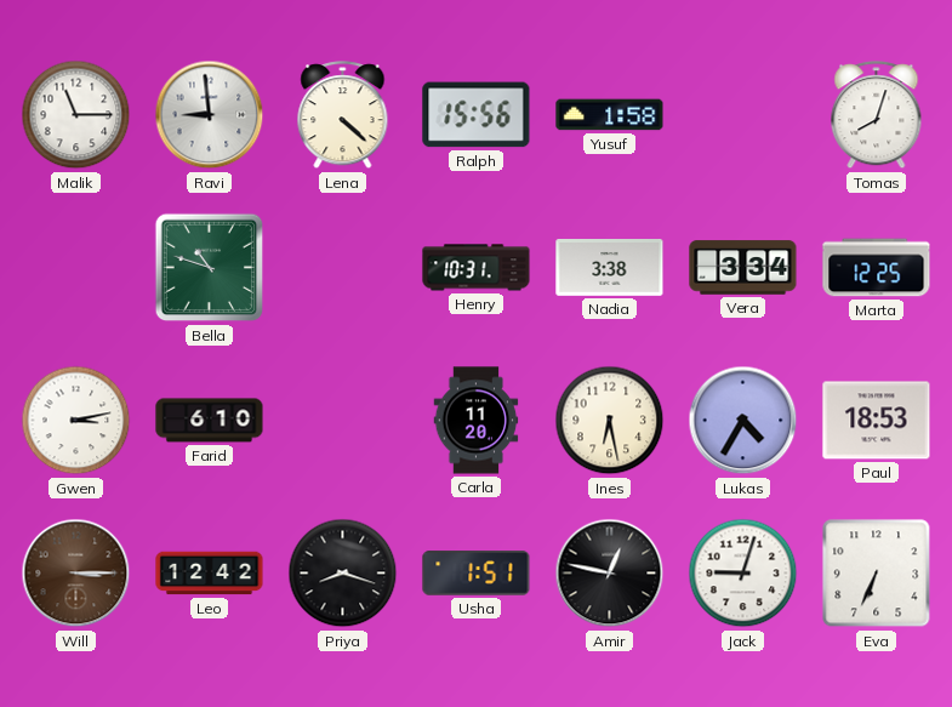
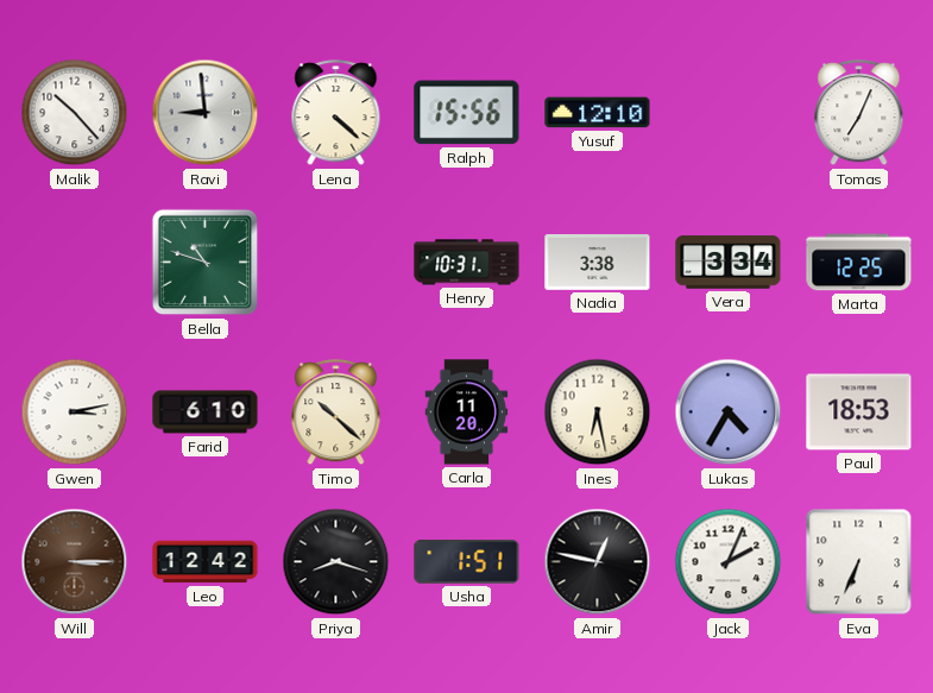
Malik: 11:15 -> 10:23 (75, 113)
Yusuf: 1:58 -> 12:10 (598, 113)
Tomas: 8:03 -> 7:04 (859, 113)
Timo: none -> 10:22 (336, 412)
Jack: 9:03 -> 2:04 (729, 562)
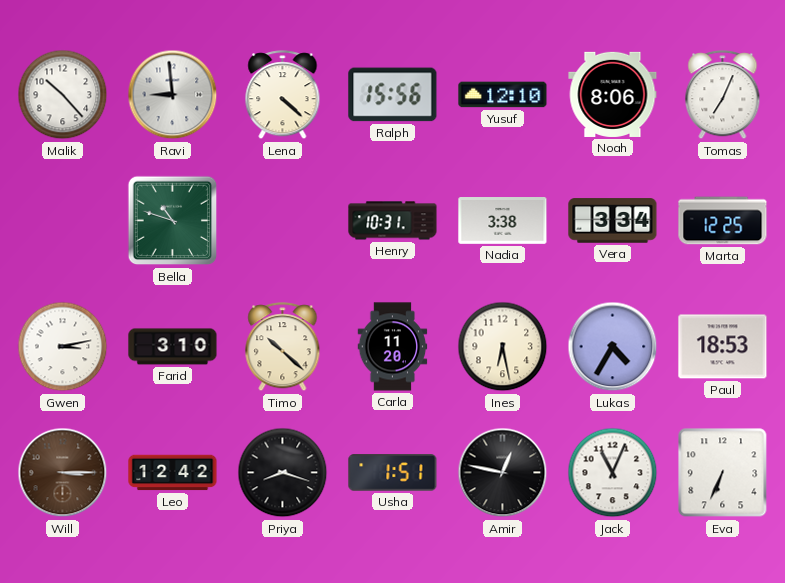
Noah: none -> 8:06 (613, 94)
Farid: 6:10 -> 3:10 (173, 347)
Jack: 2:04 -> 11:04 (613, 473)
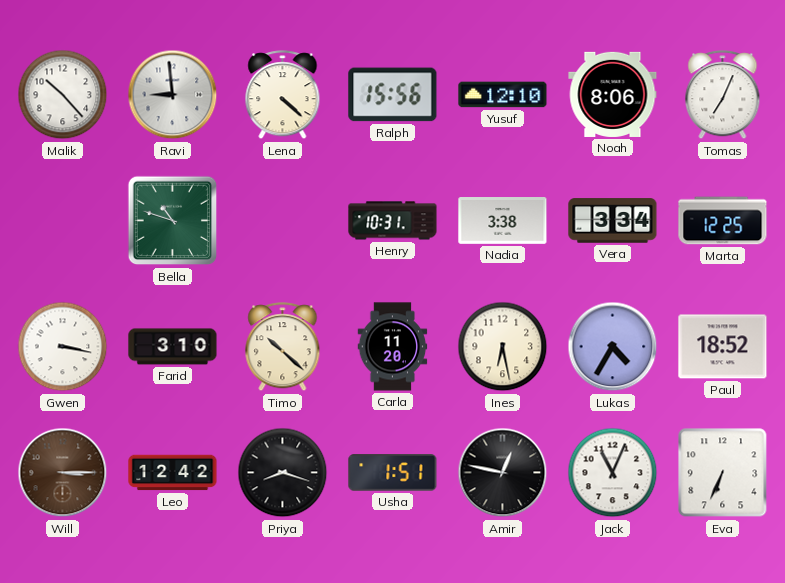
Gwen: 3:13 -> 3:17 (63, 347)
Paul: 18:53 -> 18:52 (723, 347)
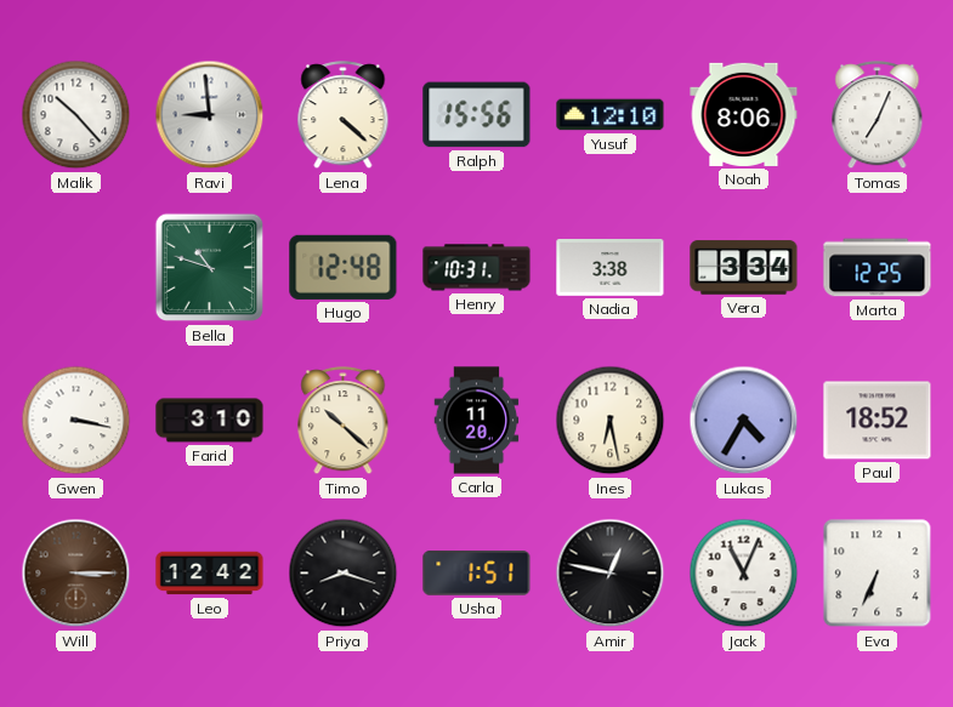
Hugo: none -> 12:48 (344, 267)
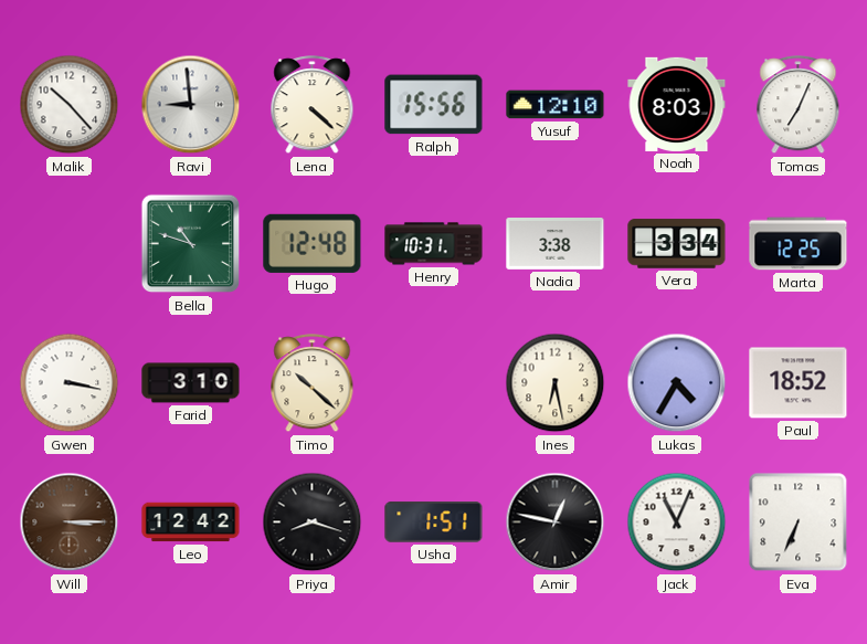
Noah: 8:06 -> 8:03 (677, 104)
Carla: 11:20 -> none (477, 421)
